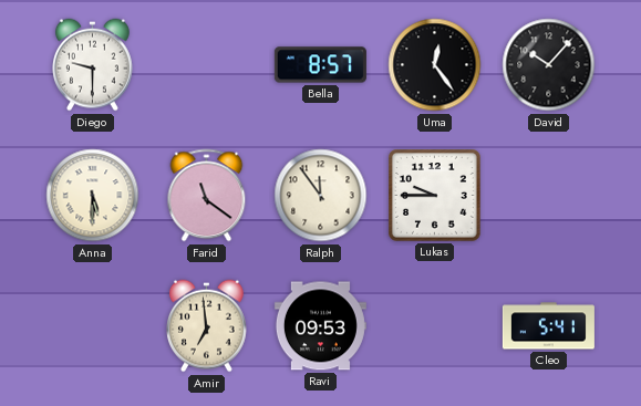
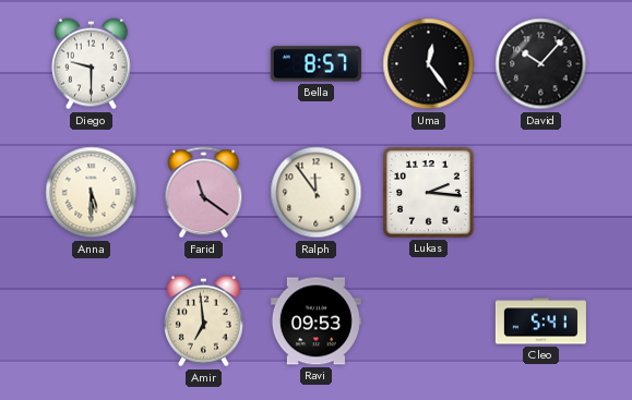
Lukas: 9:45 -> 2:16 (429, 193)
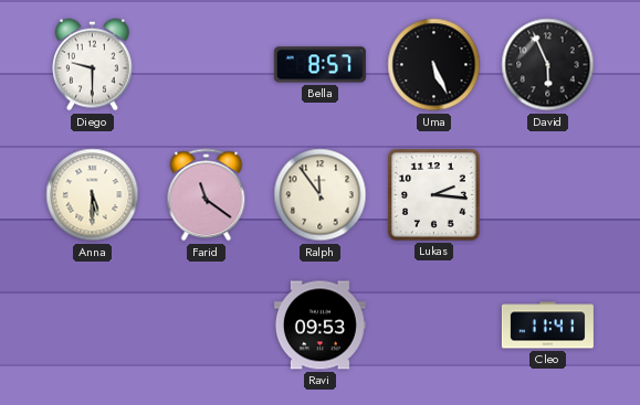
Uma: 12:24 -> 5:26 (434, 65)
David: 10:07 -> 5:56 (548, 65)
Amir: 6:59 -> none (204, 322)
Cleo: 5:41 -> 11:41 (547, 326)
